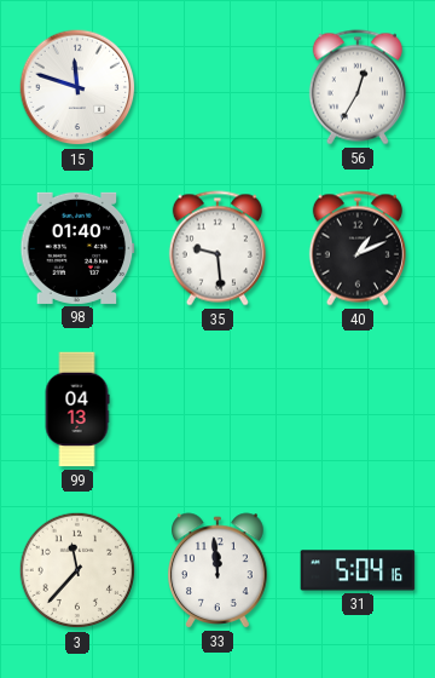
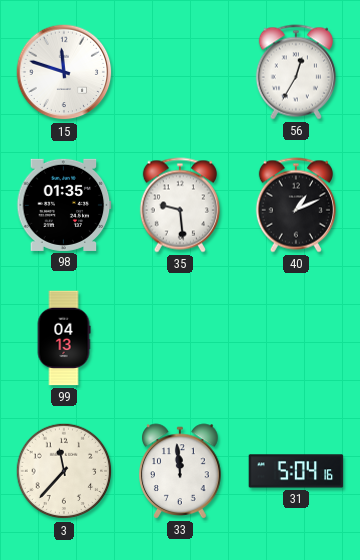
98: 01:40 -> 01:35 (64, 205)
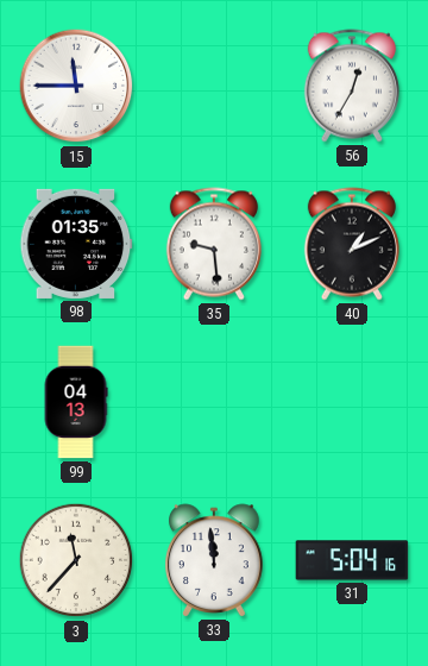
15: 11:48 -> 11:45 (76, 86)
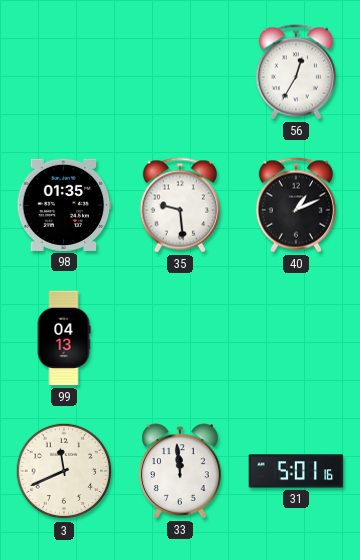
15: 11:45 -> none (76, 86)
3: 11:37 -> 11:41 (64, 471)
31: 5:04 -> 5:01 (296, 471)
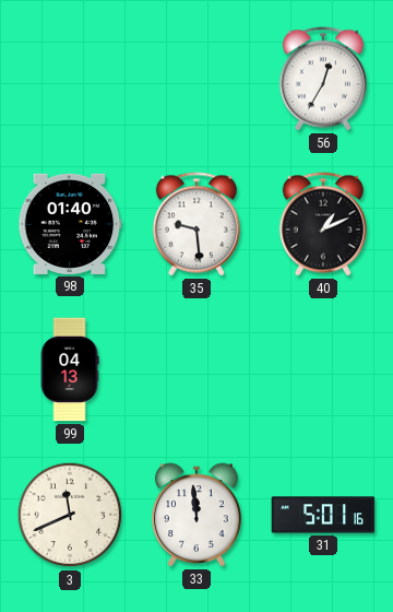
98: 01:35 -> 01:40 (70, 224)
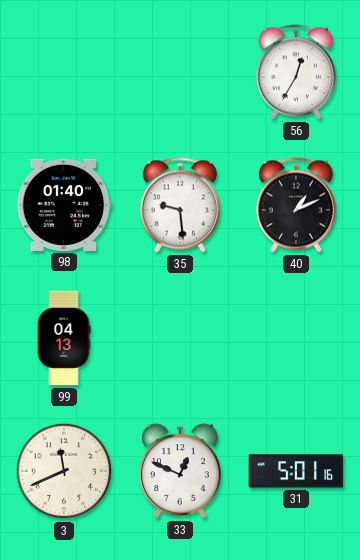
33: 11:59 -> 12:49 (181, 471)
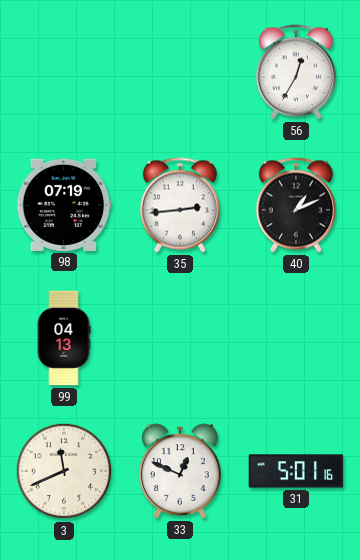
98: 01:40 -> 07:19 (64, 205)
35: 9:29 -> 2:44 (180, 205)
